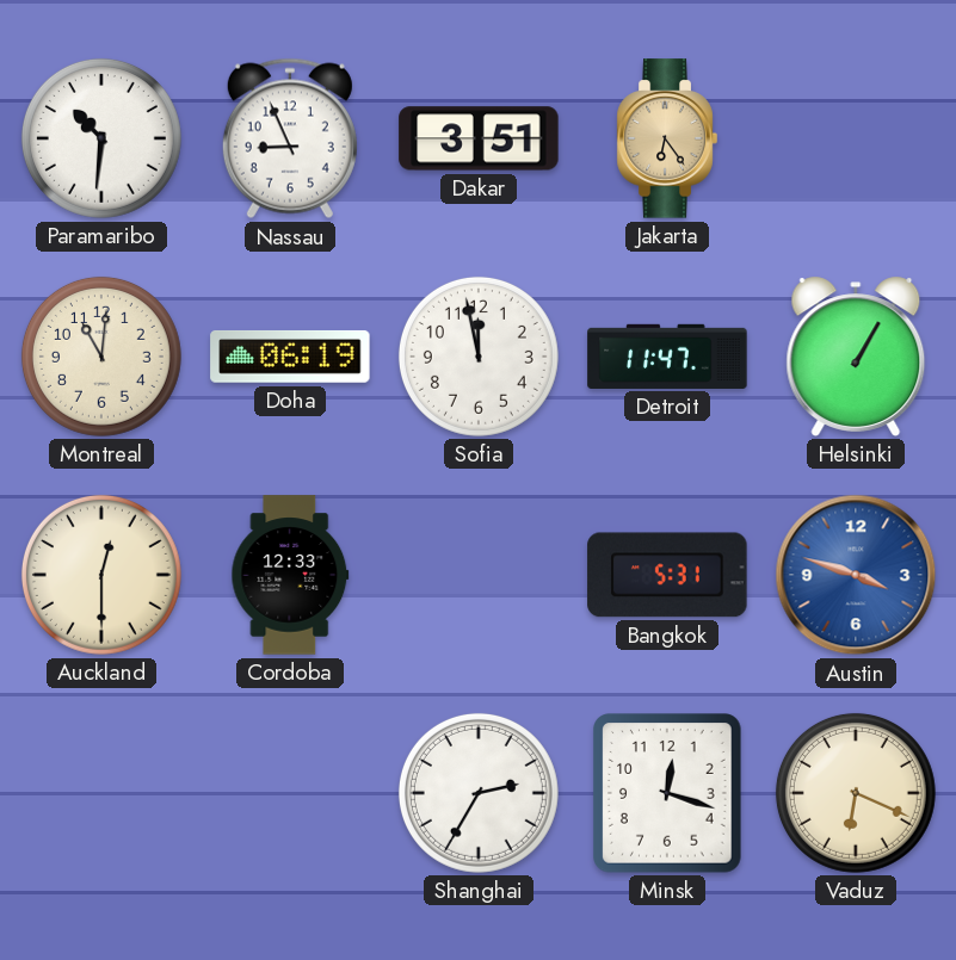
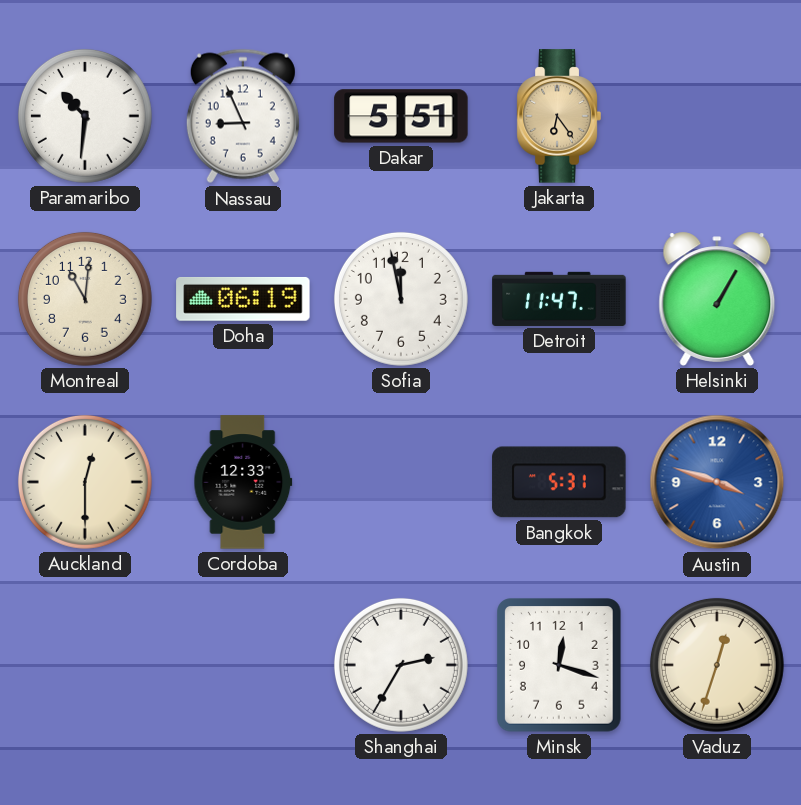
Dakar: 3:51 -> 5:51 (401, 116)
Vaduz: 6:19 -> 12:33 (717, 665)
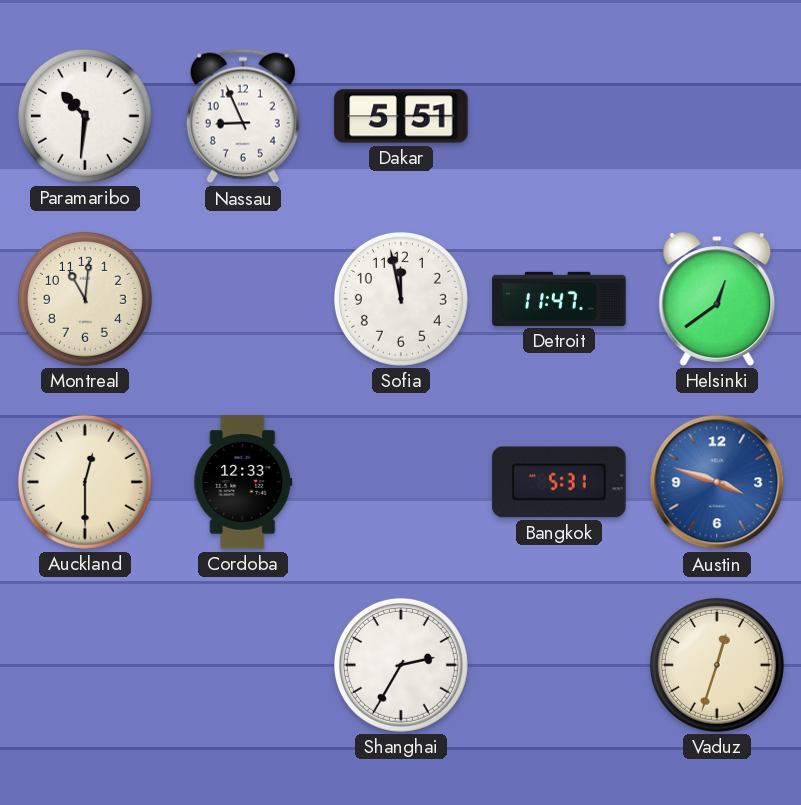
Jakarta: 6:24 -> none (559, 116)
Doha: 06:19 -> none (243, 299)
Helsinki: 1:05 -> 12:39 (717, 299)
Minsk: 12:18 -> none (559, 665)
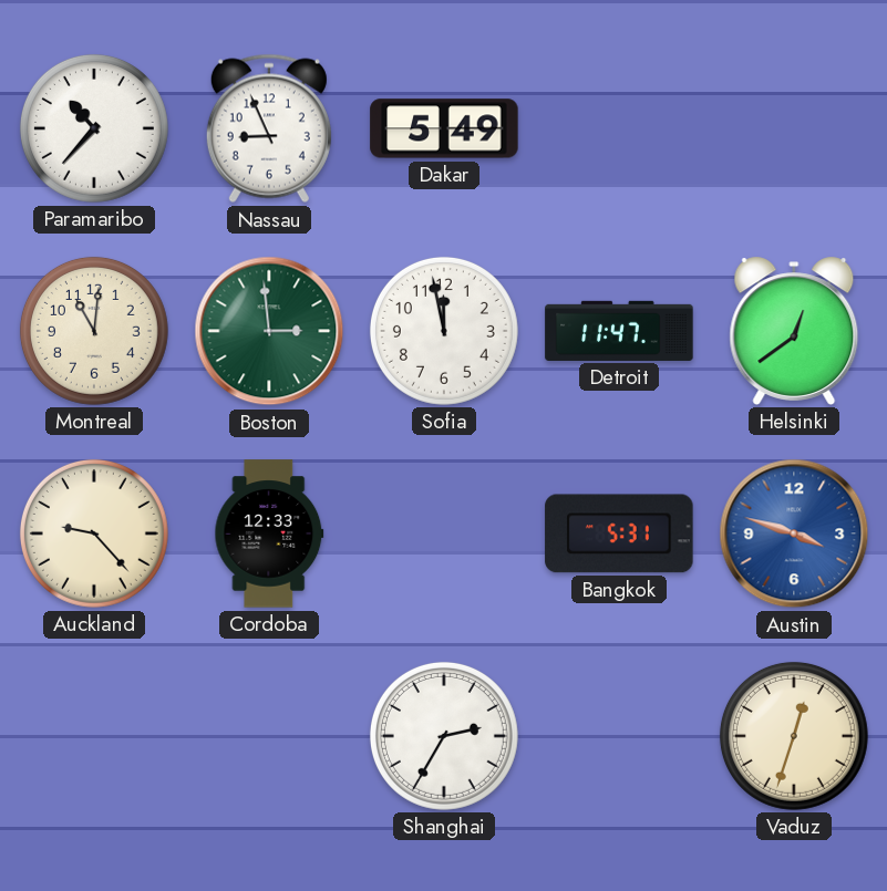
Paramaribo: 10:31 -> 10:37 (94, 128)
Dakar: 5:51 -> 5:49 (444, 128)
Boston: none -> 2:59 (269, 331)
Auckland: 12:30 -> 9:23 (94, 533)
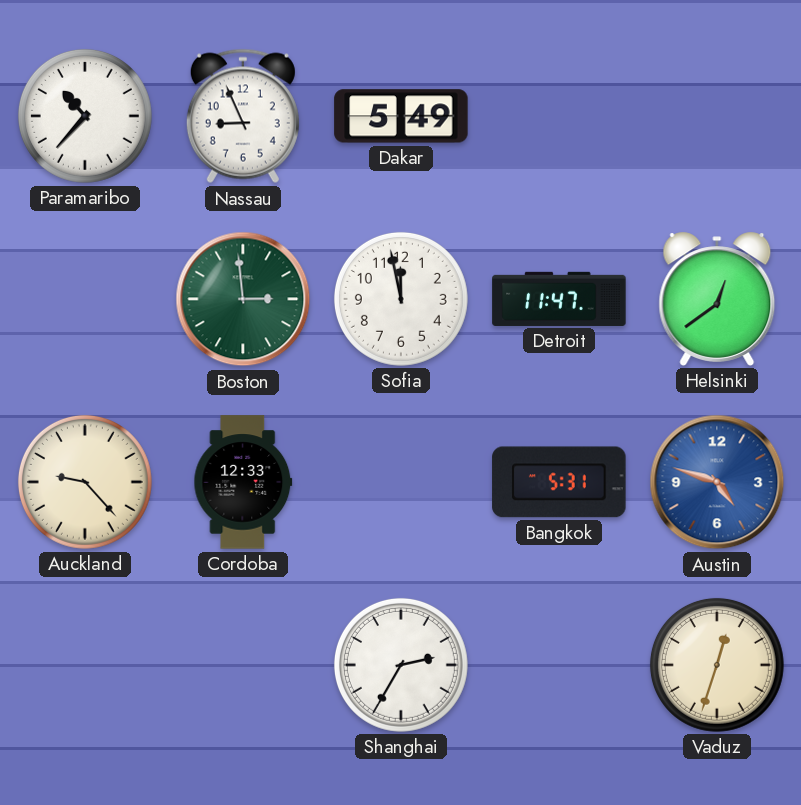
Montreal: 11:01 -> none (94, 331)
Austin: 3:48 -> 4:48 (717, 482)
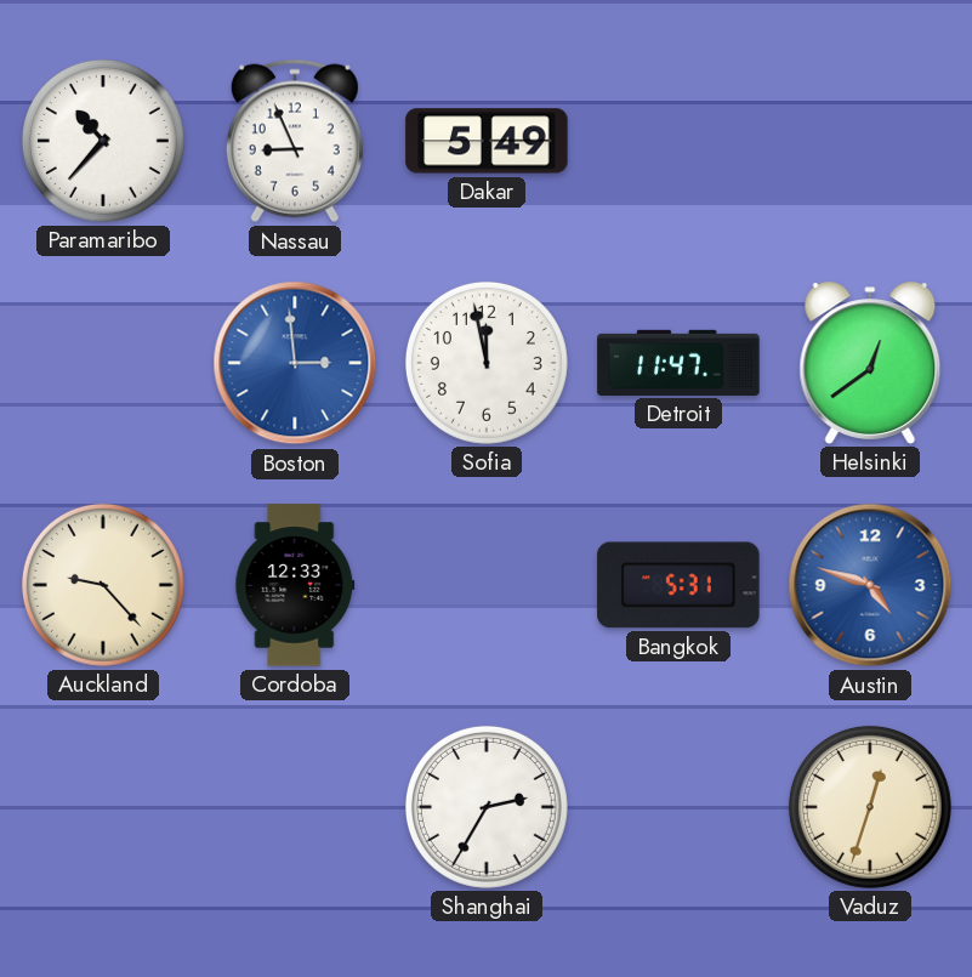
Boston dial: green -> blue (295, 363)
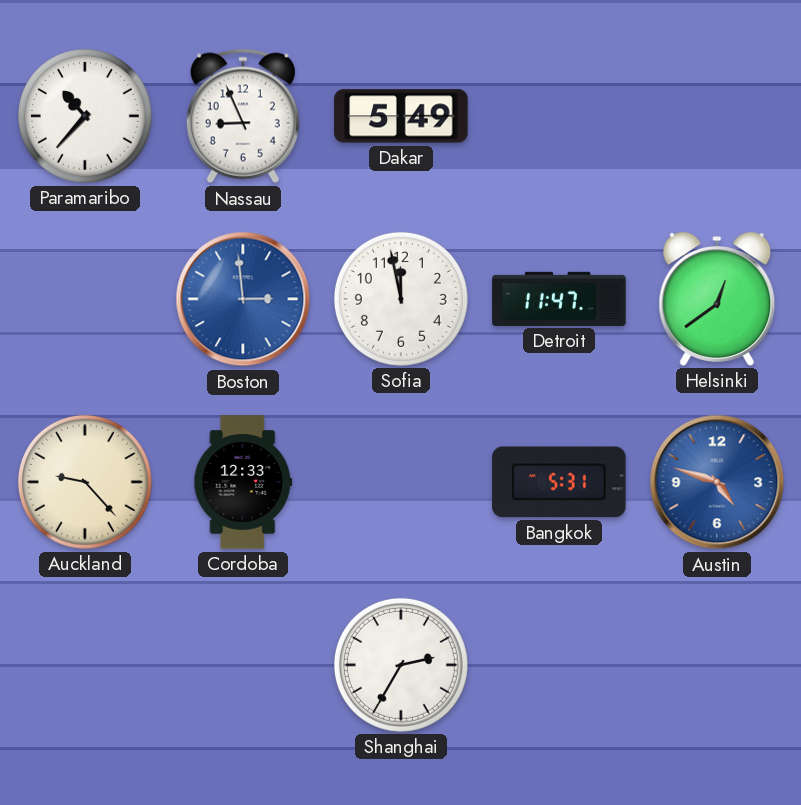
Vaduz: 12:33 -> none (870, 807)
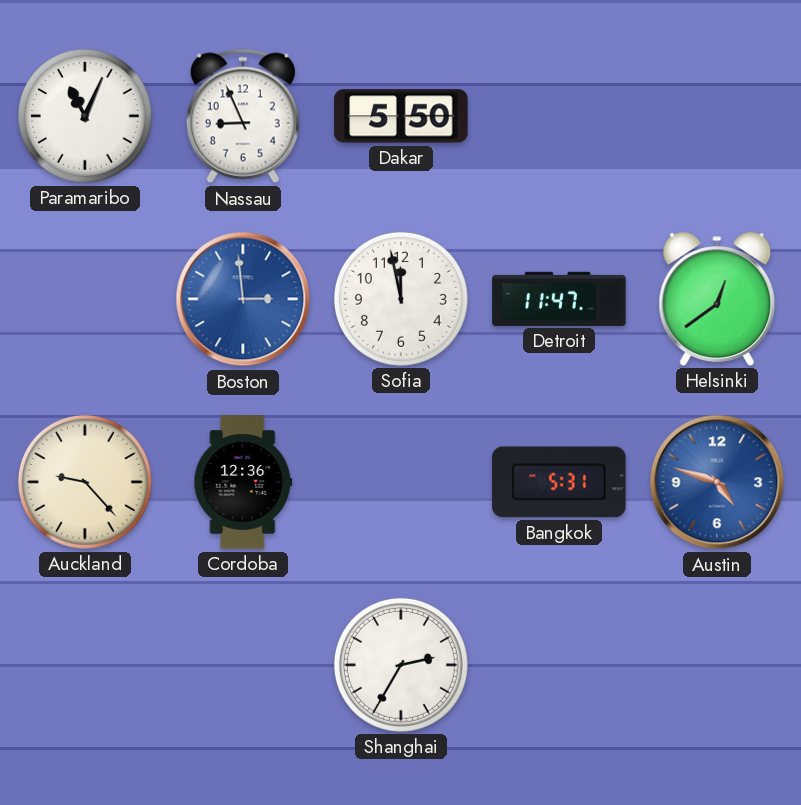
Paramaribo: 10:37 -> 11:04 (85, 116)
Dakar: 5:49 -> 5:50 (401, 116)
Cordoba: 12:33 -> 12:36 (243, 482)
